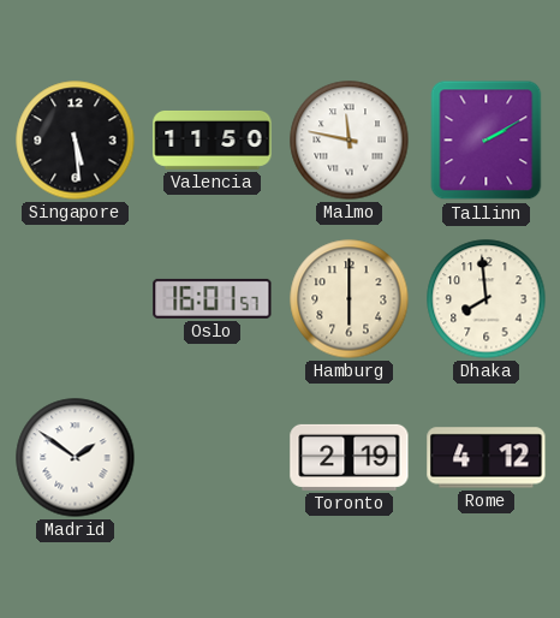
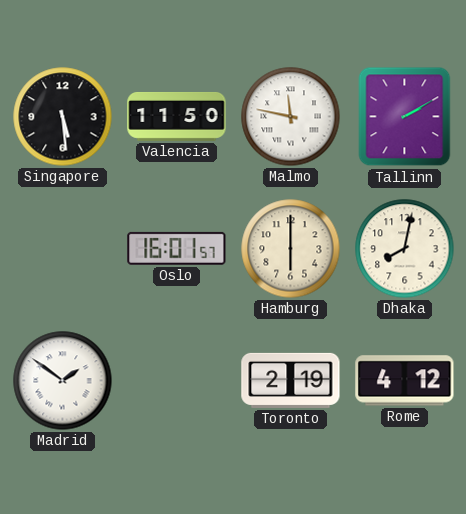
Dhaka: 7:59 -> 8:02 (405, 249)
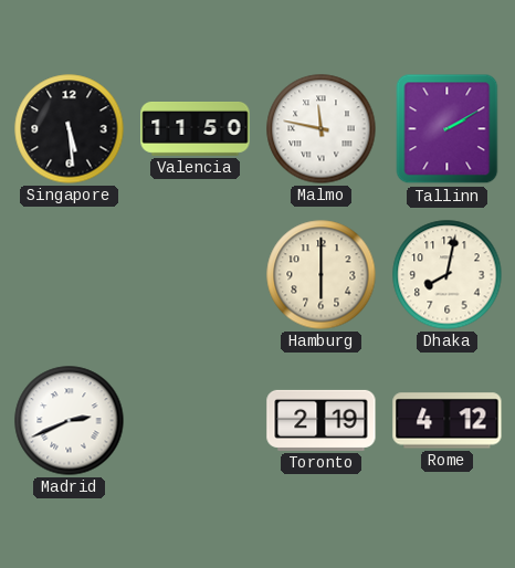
Oslo: 16:01 -> none (177, 248)
Madrid: 1:51 -> 2:41 (70, 421)
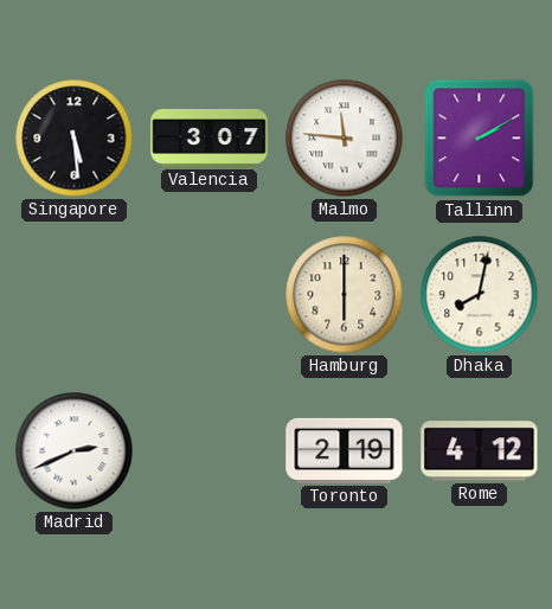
Valencia: 11:50 -> 3:07 (210, 137)
Malmo: 11:47 -> 11:46 (345, 139)
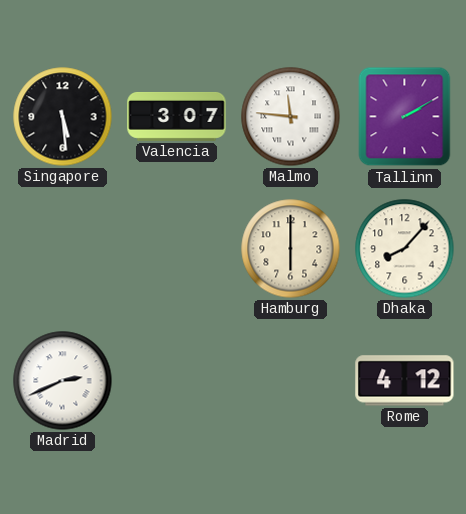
Dhaka: 8:02 -> 8:07 (405, 249)
Toronto: 2:19 -> none (345, 450)
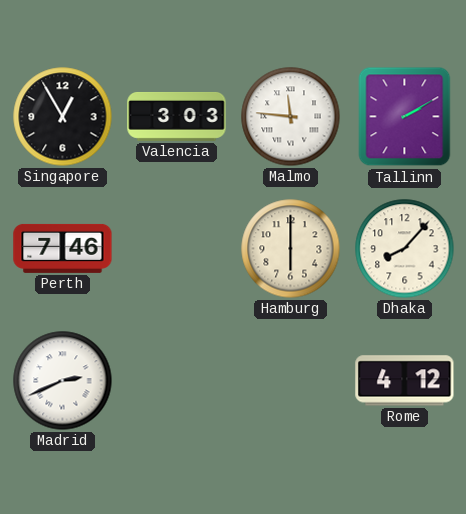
Singapore: 5:29 -> 12:55 (63, 117)
Valencia: 3:07 -> 3:03 (177, 116)
Perth: none -> 7:46 (63, 248)
